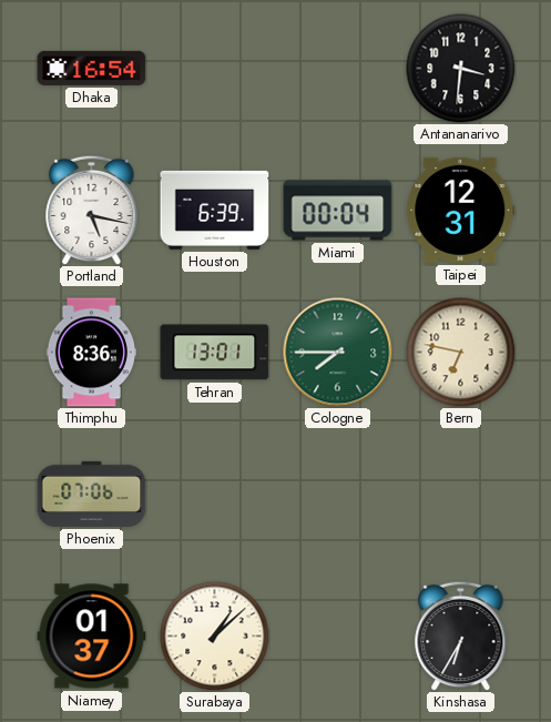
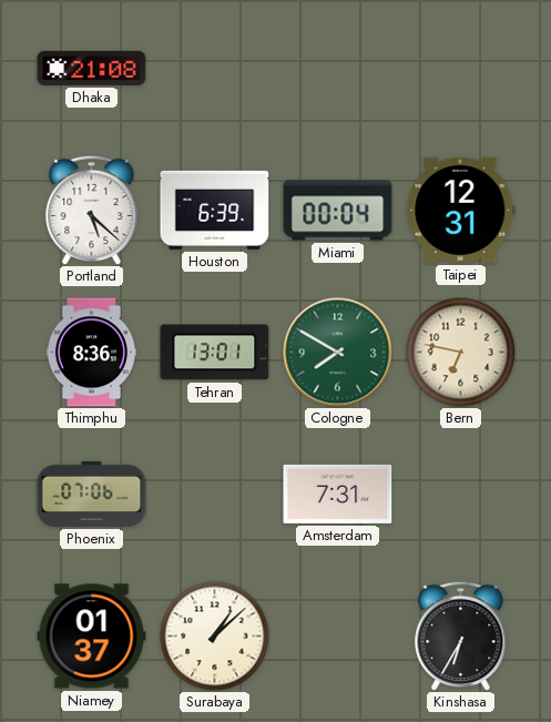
Dhaka: 16:54 -> 21:08 (92, 68)
Antananarivo: 3:31 -> none (461, 69)
Portland: 5:17 -> 5:22 (92, 210)
Cologne: 7:45 -> 7:50 (338, 353)
Amsterdam: none -> 7:31 (338, 494)
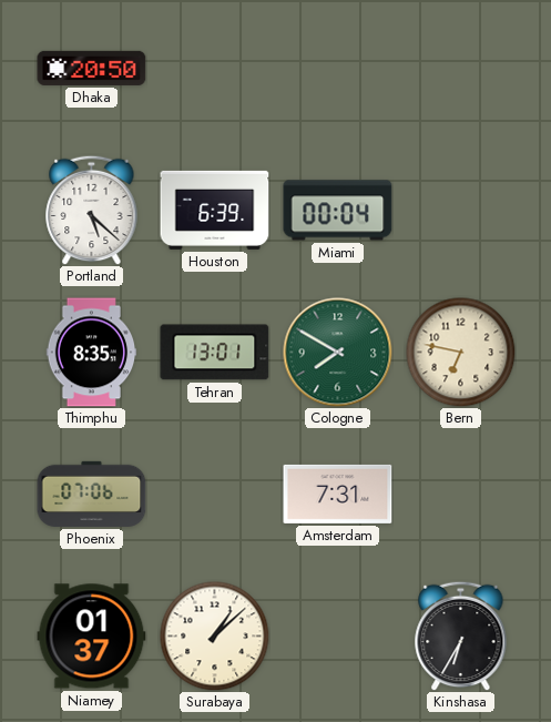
Dhaka: 21:08 -> 20:50 (92, 68)
Taipei: 12:31 -> none (461, 210)
Thimphu: 8:36 -> 8:35 (92, 353)
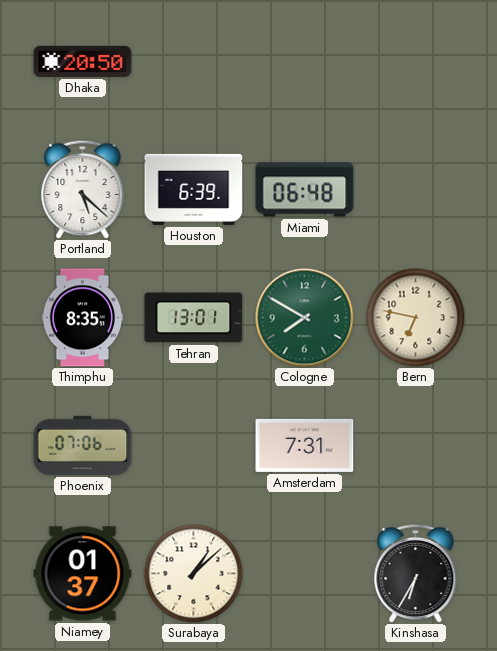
Miami: 00:04 -> 06:48 (305, 190)
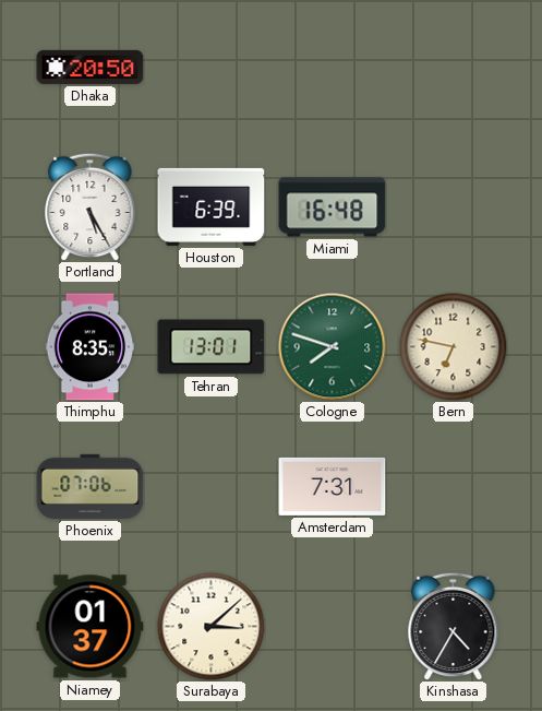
Portland: 5:22 -> 5:25 (91, 206)
Miami: 06:48 -> 16:48 (333, 208)
Cologne: 7:50 -> 7:48 (333, 347)
Surabaya: 1:08 -> 3:08 (212, 627)
Kinshasa: 6:35 -> 4:35 (454, 626)
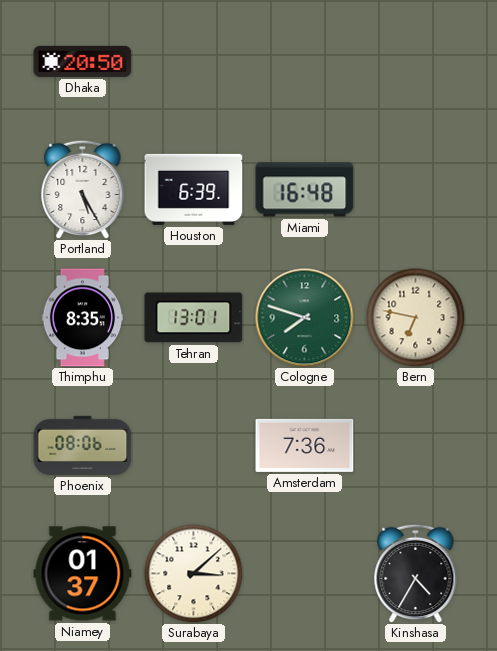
Phoenix: 07:06 -> 08:06 (83, 445)
Amsterdam: 7:31 -> 7:36 (305, 445)
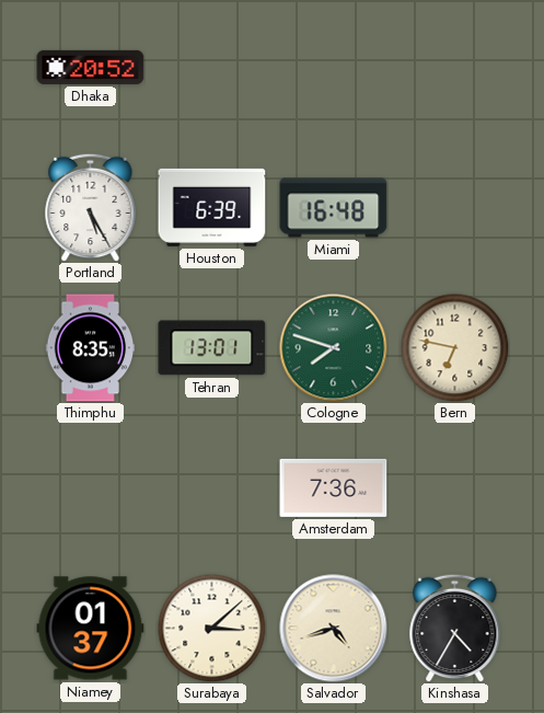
Dhaka: 20:50 -> 20:52 (91, 67)
Phoenix: 08:06 -> none (83, 445)
Salvador: none -> 4:42 (334, 629)
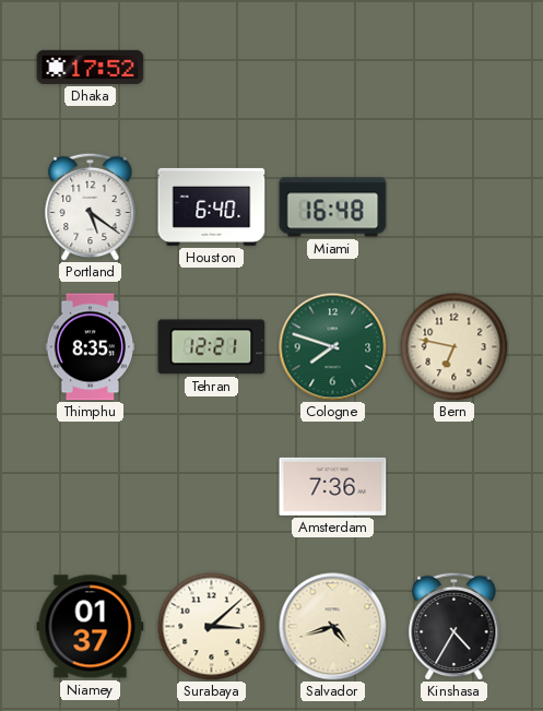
Dhaka: 20:52 -> 17:52 (91, 67)
Portland: 5:25 -> 5:21 (91, 206)
Houston: 6:39 -> 6:40 (212, 206)
Tehran: 13:01 -> 12:21 (212, 347)
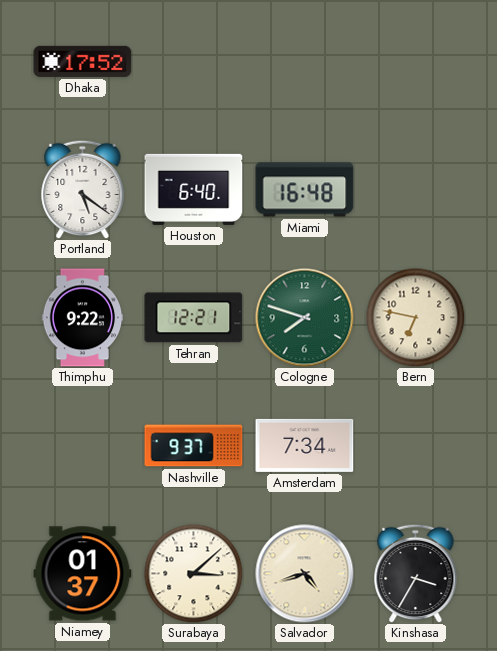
Thimphu: 8:35 -> 9:22 (83, 318)
Nashville: none -> 9:37 (194, 446)
Amsterdam: 7:36 -> 7:34 (305, 445)
Kinshasa: 4:35 -> 3:35 (416, 573)
